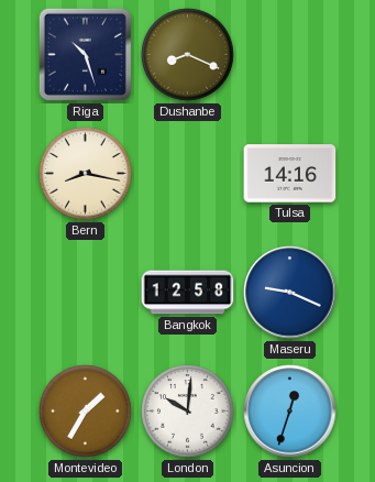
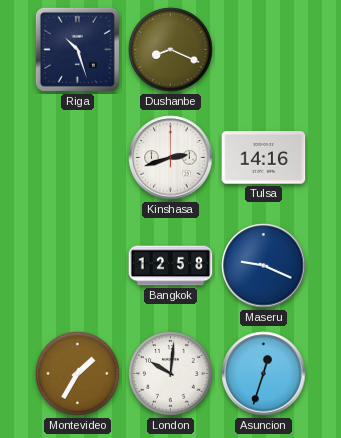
Bern: 8:17 -> none (86, 174)
Kinshasa: none -> 2:42 (171, 158)
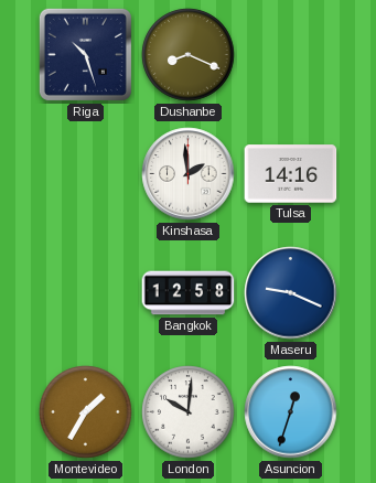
Kinshasa: 2:42 -> 1:59 (189, 174)
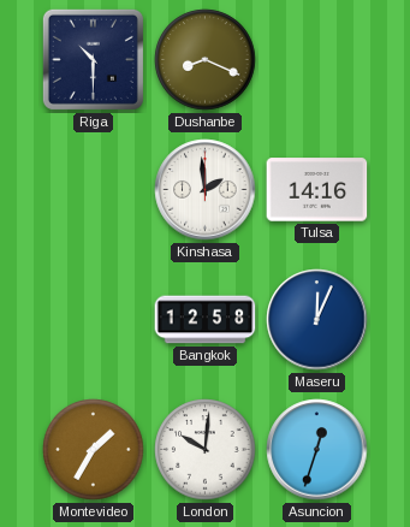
Riga: 10:27 -> 10:30 (93, 59)
Maseru: 9:19 -> 12:04 (317, 320)
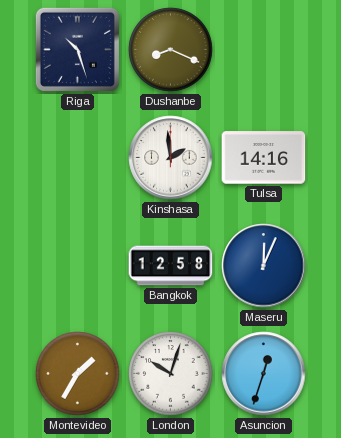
Riga: 10:30 -> 10:27 (77, 49)
London: 10:01 -> 10:03 (171, 374)
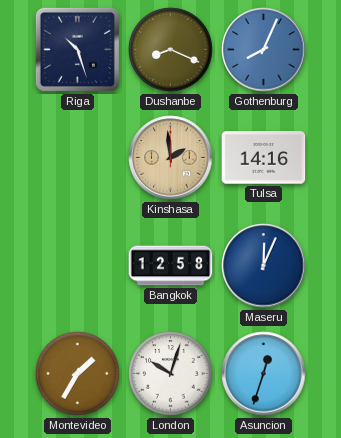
Gothenburg: none -> 8:04 (264, 50)
Kinshasa dial: white -> champagne (171, 158)
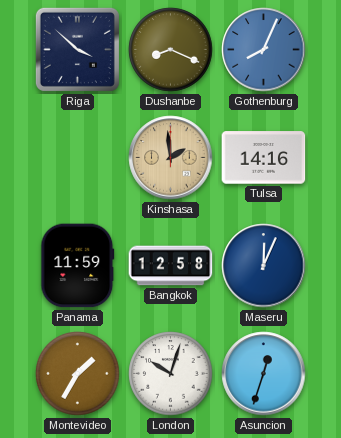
Riga: 10:27 -> 3:52 (77, 49)
Panama: none -> 11:59 (78, 266)
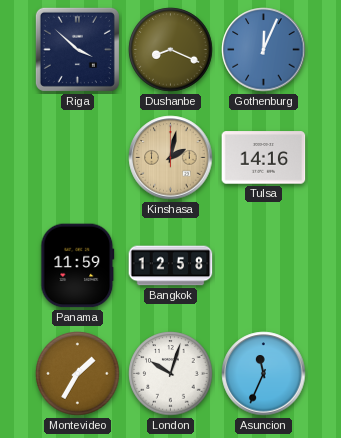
Gothenburg: 8:04 -> 12:04 (264, 50)
Kinshasa: 1:59 -> 2:02 (171, 158)
Maseru: 12:04 -> none (264, 266)
Asuncion: 12:33 -> 11:34 (264, 374)
